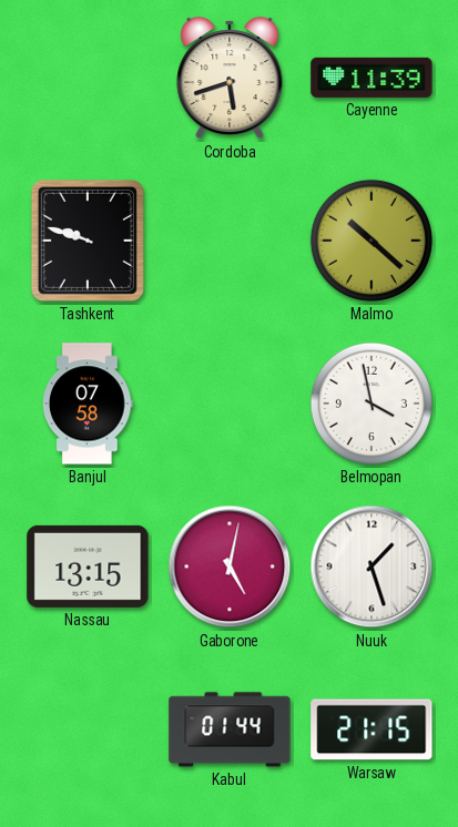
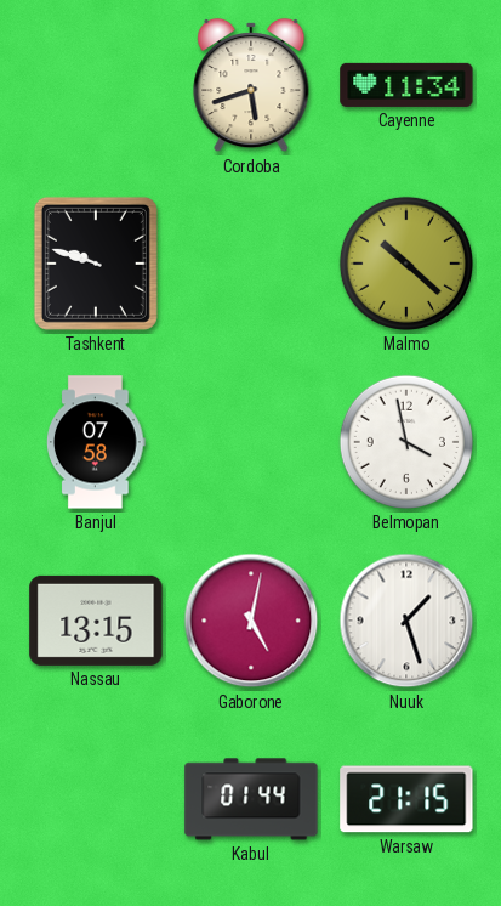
Cayenne: 11:39 -> 11:34 (406, 85)
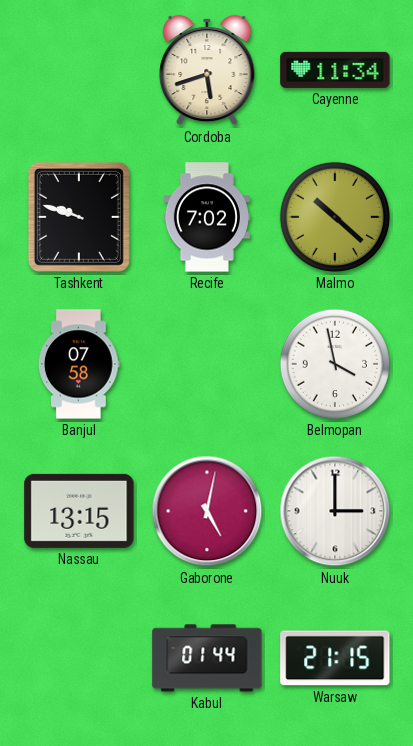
Recife: none -> 7:02 (207, 217)
Nuuk: 1:27 -> 3:00 (335, 511)
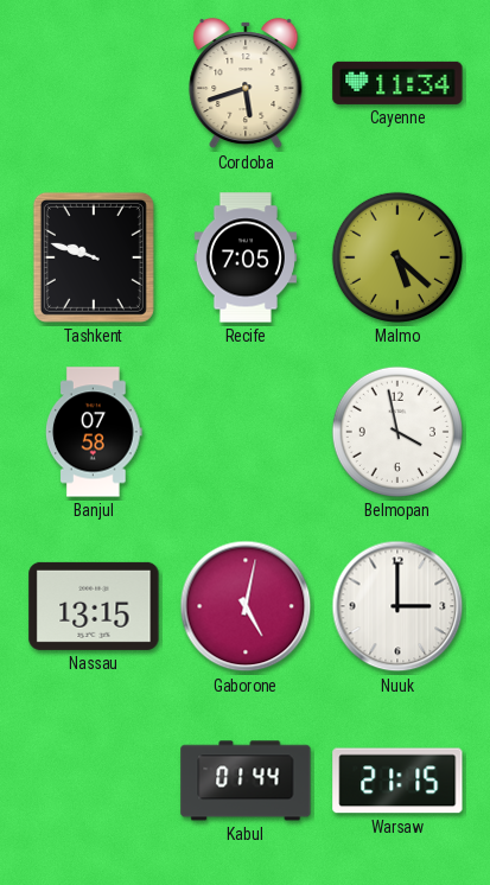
Recife: 7:02 -> 7:05 (246, 257)
Malmo: 10:22 -> 5:22 (397, 257)
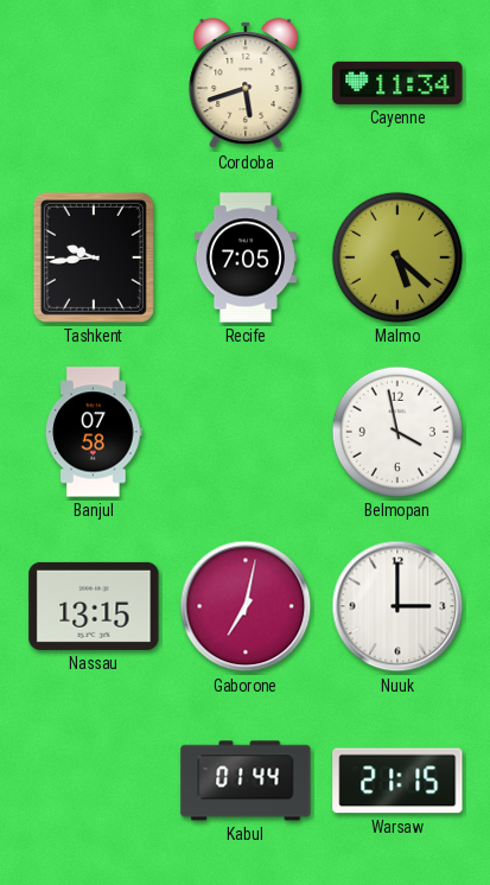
Tashkent: 9:48 -> 9:44 (94, 257)
Gaborone: 5:02 -> 7:02 (246, 606)
